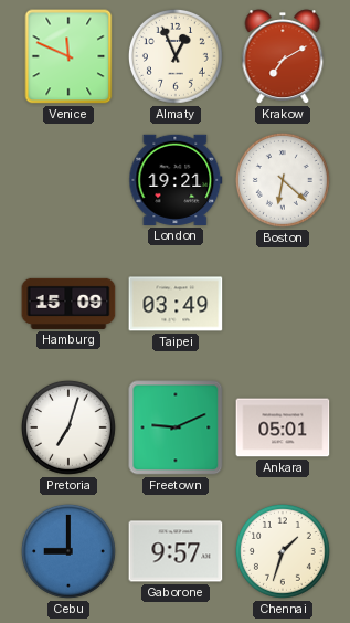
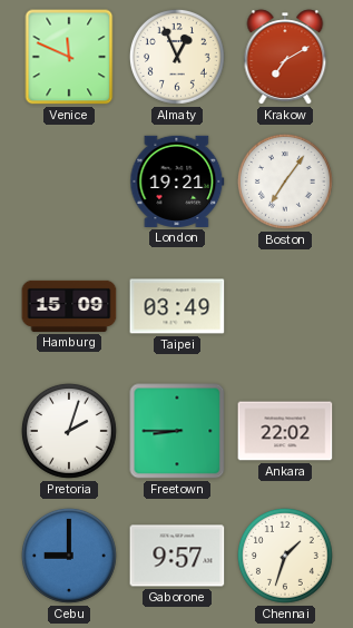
Boston: 6:22 -> 7:06 (285, 181)
Pretoria: 7:03 -> 2:03 (69, 431)
Freetown: 9:11 -> 8:45 (177, 431)
Ankara: 05:01 -> 22:02 (285, 431)
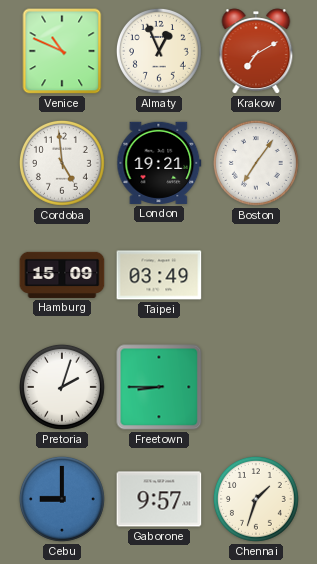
Venice: 11:49 -> 10:49 (62, 51)
Cordoba: none -> 4:59 (62, 163)
Ankara: 22:02 -> none (285, 431)
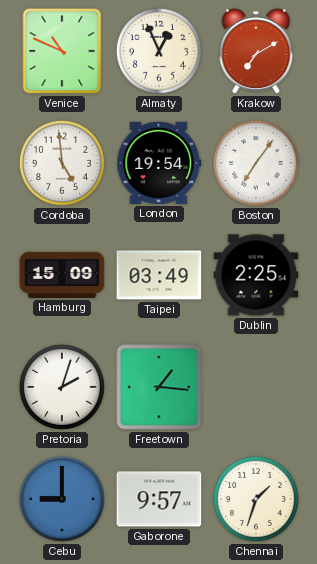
London: 19:21 -> 19:54 (159, 163)
Dublin: none -> 2:25 (256, 275)
Freetown: 8:45 -> 1:16 (159, 387)
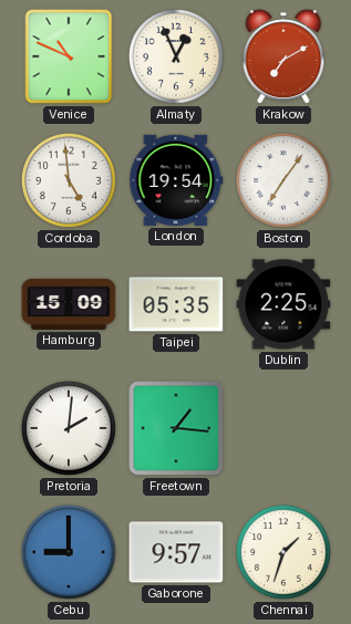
Taipei: 03:49 -> 05:35 (176, 304)
Pretoria: 2:03 -> 2:01 (69, 428)
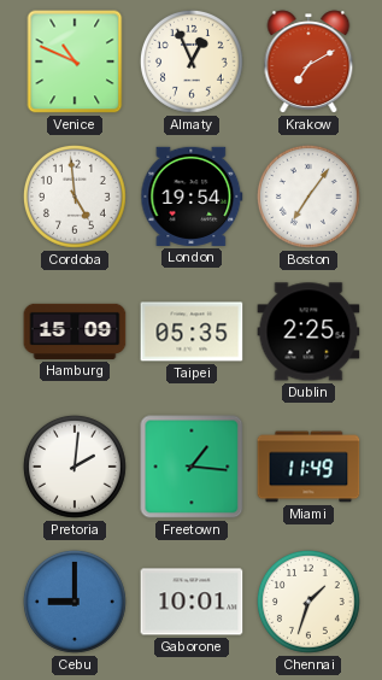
Miami: none -> 11:49 (308, 467)
Gaborone: 9:57 -> 10:01 (192, 602)
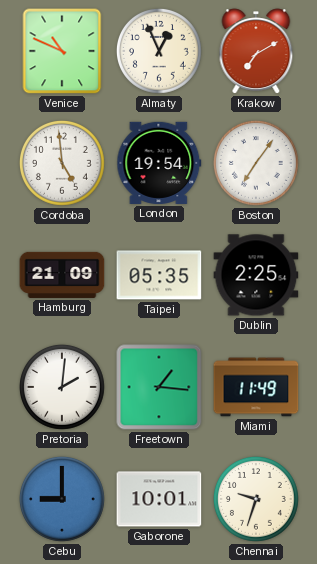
Hamburg: 15:09 -> 21:09 (62, 275)
Chennai: 1:33 -> 9:33 (256, 499)
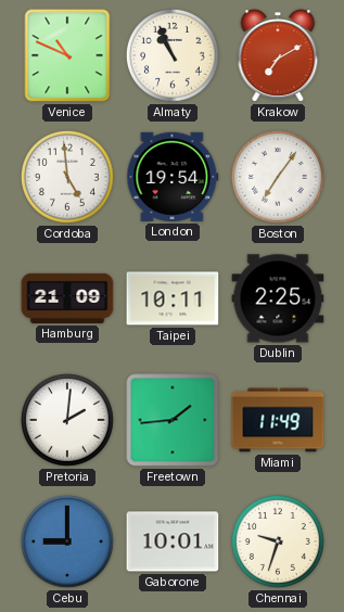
Almaty: 12:56 -> 10:56 (173, 55)
Taipei: 05:35 -> 10:11 (173, 298)
Freetown: 1:16 -> 1:44 (173, 420)
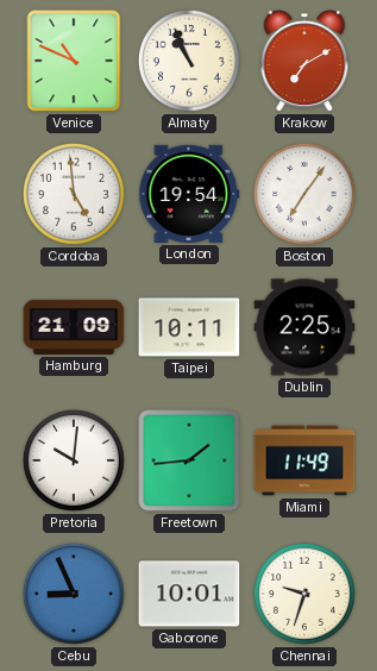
Pretoria: 2:01 -> 10:01 (74, 460)
Cebu: 9:00 -> 8:56 (74, 594)
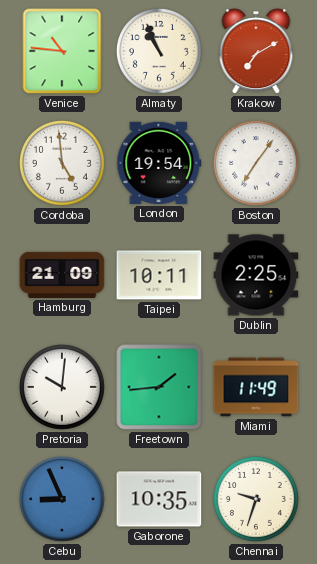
Venice: 10:49 -> 10:46 (62, 51)
Gaborone: 10:01 -> 10:35 (159, 499)
